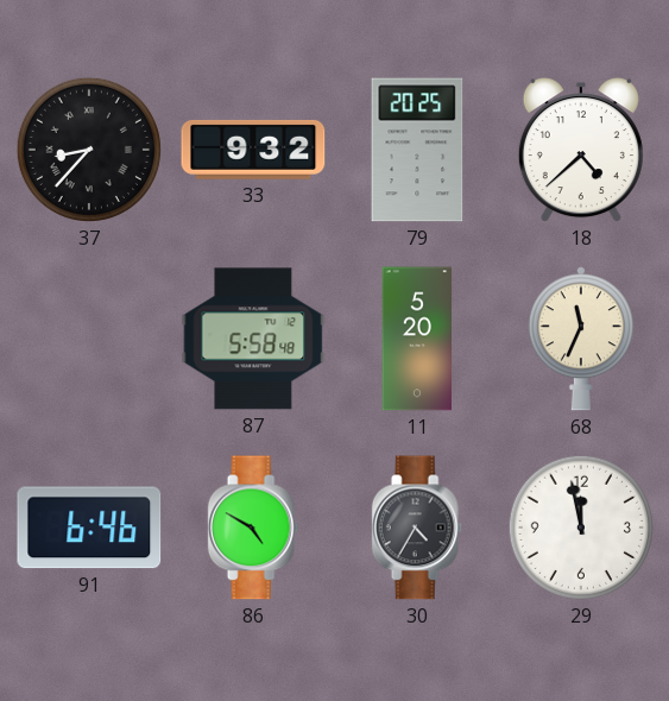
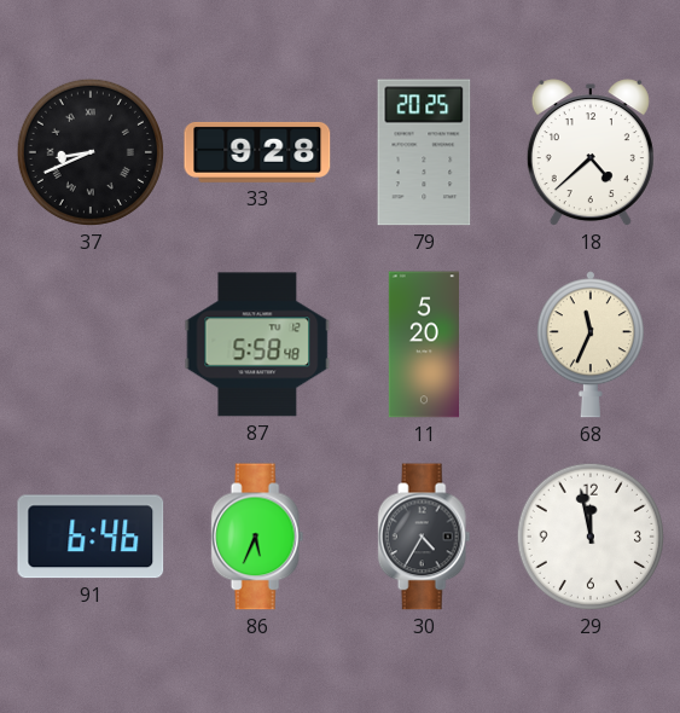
37: 8:37 -> 8:41 (91, 152)
33: 9:32 -> 9:28 (257, 152)
86: 4:50 -> 5:34 (257, 537)
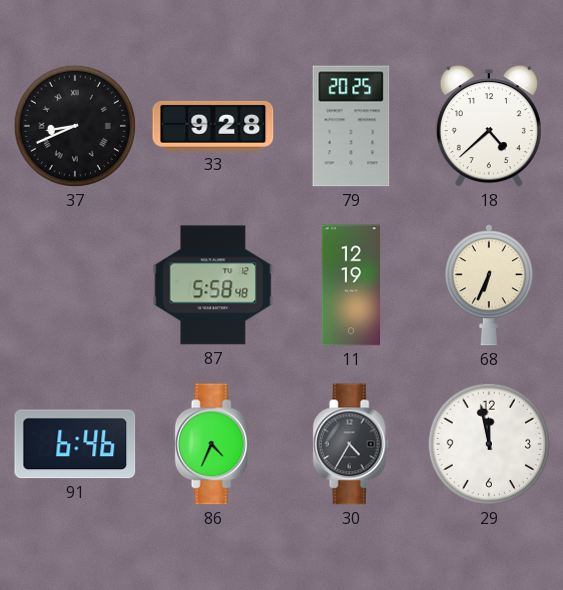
11: 5:20 -> 12:19 (350, 285)
68: 11:34 -> 6:34 (489, 285)
86: 5:34 -> 4:34 (213, 444)
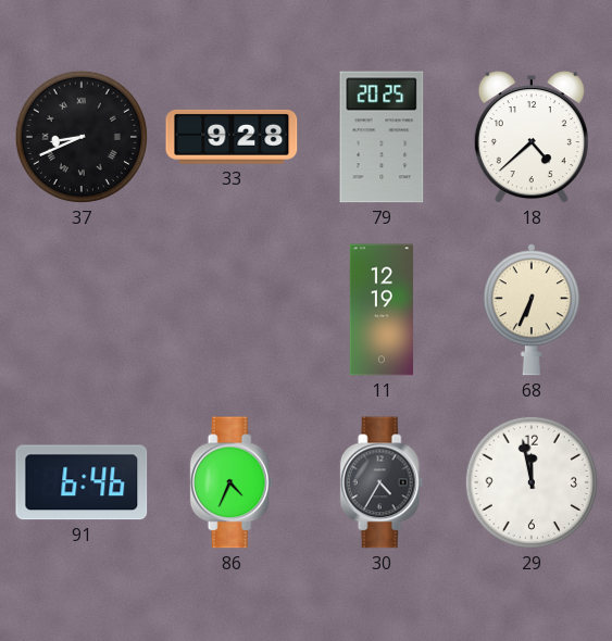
87: 5:58 -> none (213, 285)
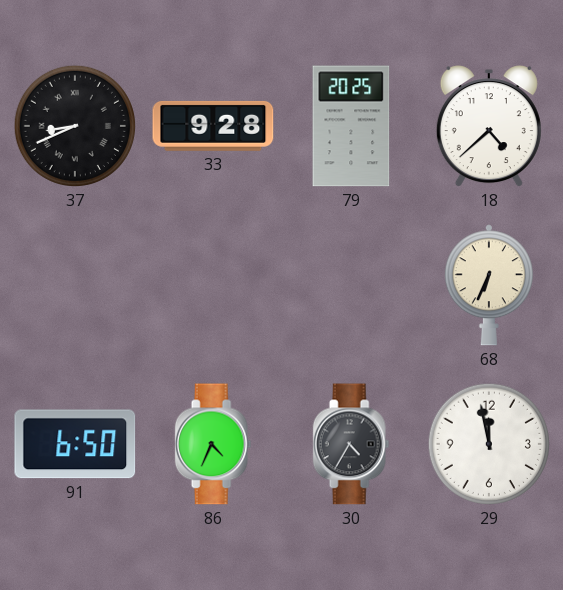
11: 12:19 -> none (380, 310)
91: 6:46 -> 6:50 (75, 444)
